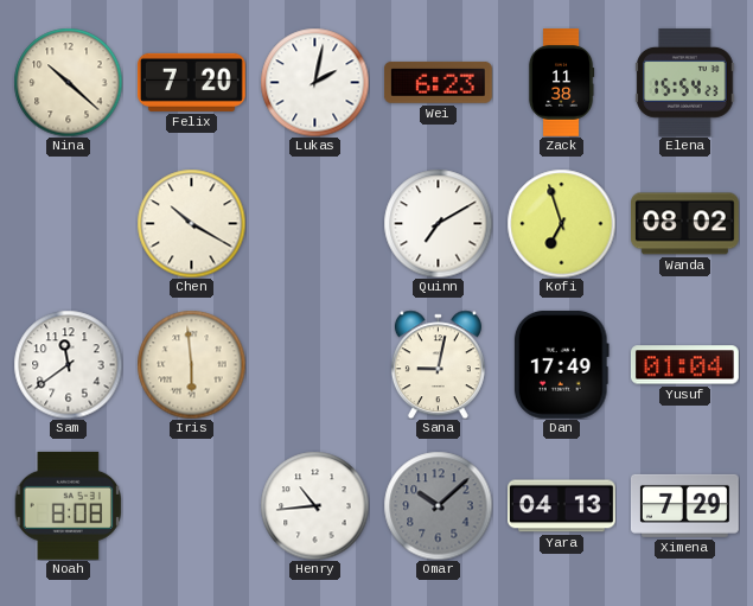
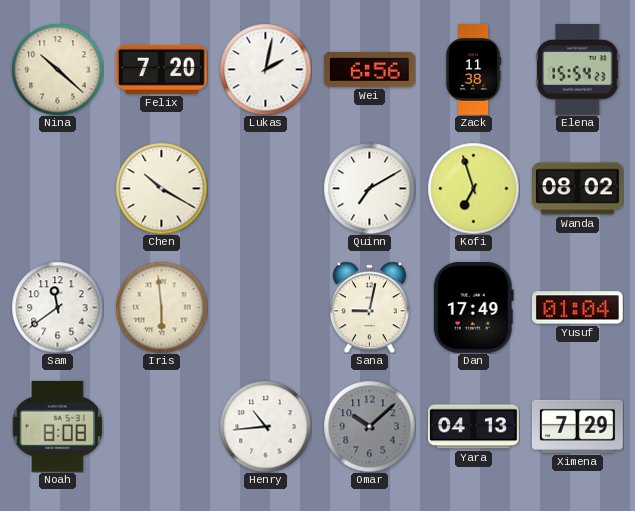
Wei: 6:23 -> 6:56 (369, 69)
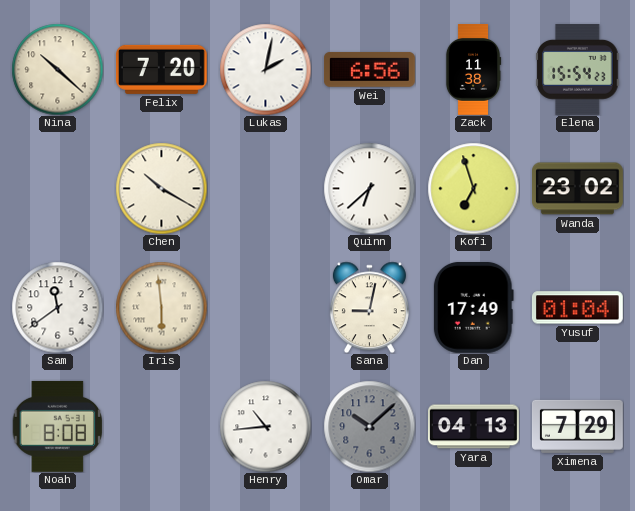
Quinn: 7:10 -> 6:38 (369, 188)
Wanda: 08:02 -> 23:02 (578, 189)
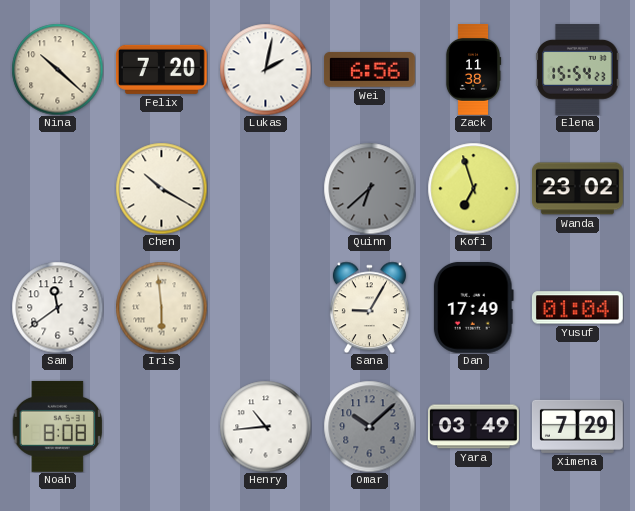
Quinn dial: white -> grey (369, 188)
Sana: 9:02 -> 9:05 (369, 307)
Yara: 04:13 -> 03:49 (474, 427)
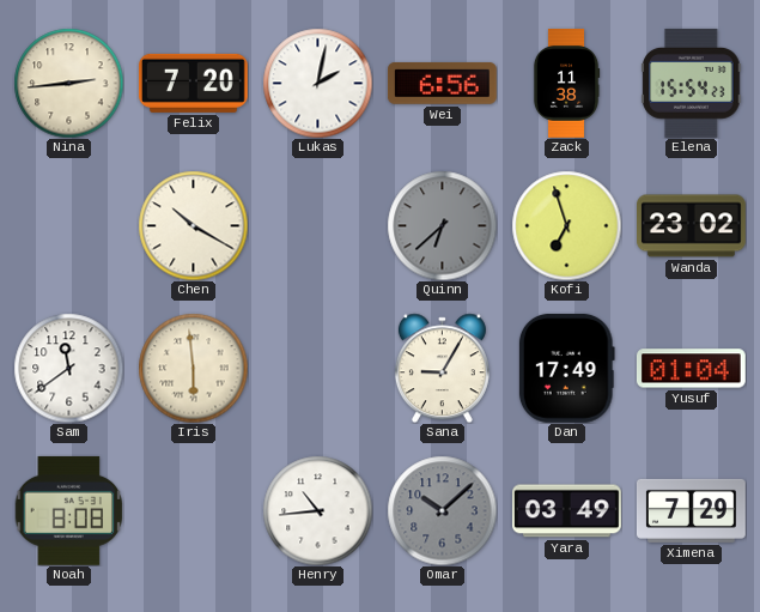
Nina: 10:22 -> 2:44 (68, 83)
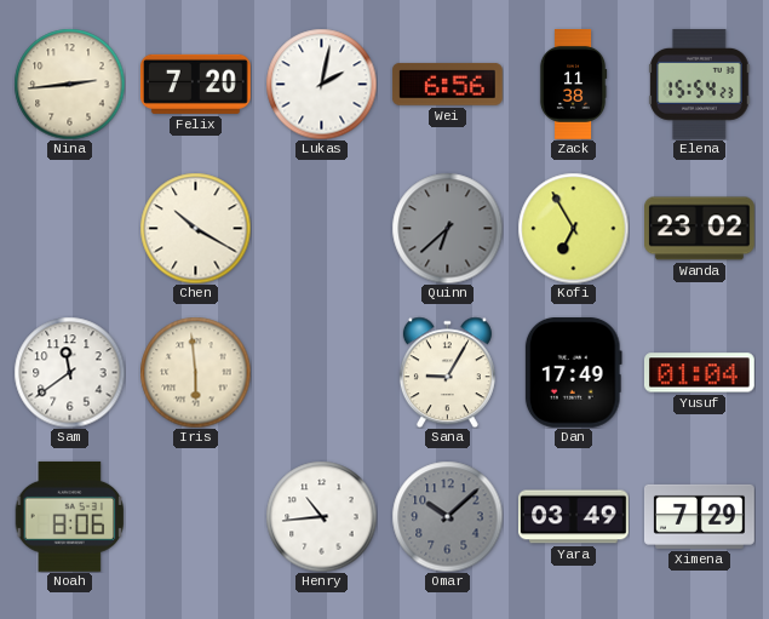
Kofi: 6:57 -> 6:55 (573, 228)
Noah: 8:08 -> 8:06 (69, 516)
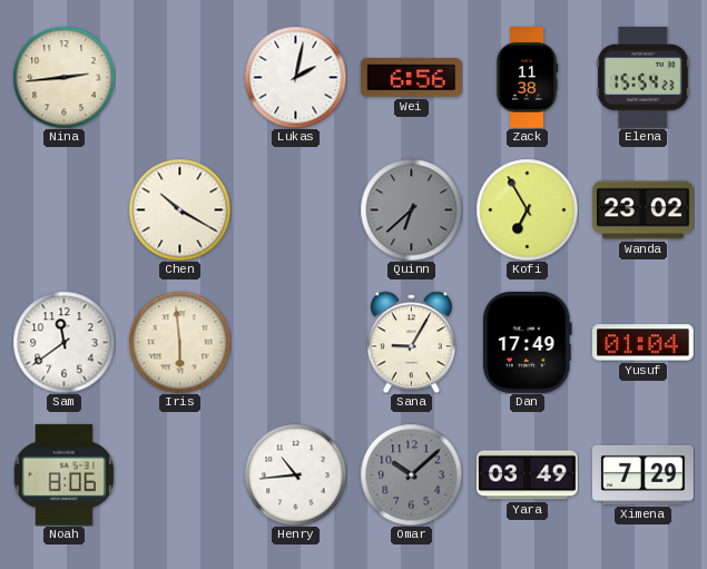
Felix: 7:20 -> none (195, 84)
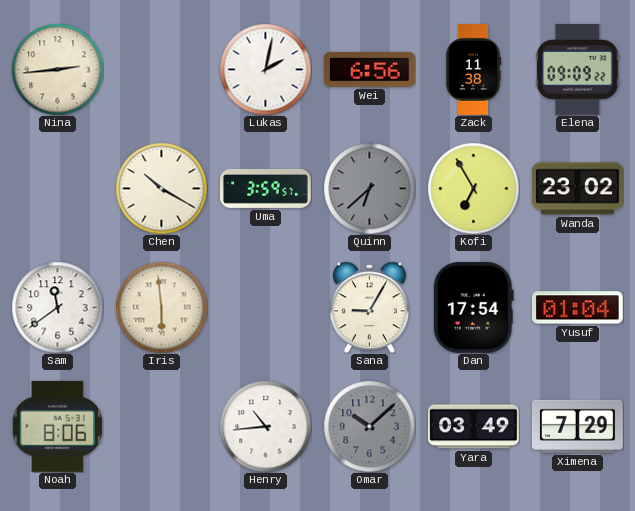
Elena: 15:54 -> 09:09 (578, 69)
Uma: none -> 3:59 (266, 188)
Dan: 17:49 -> 17:54 (473, 307)
